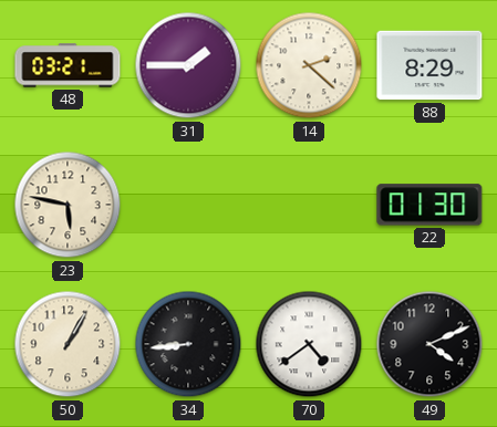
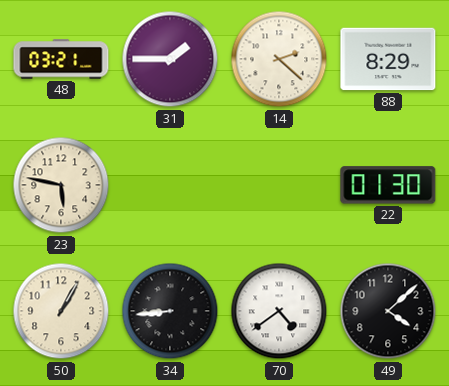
49: 4:11 -> 4:08 (388, 311)
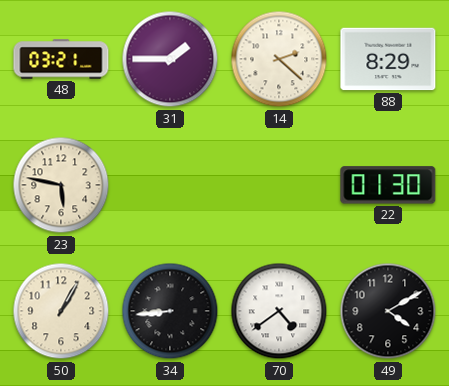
49: 4:08 -> 4:10 (388, 311)
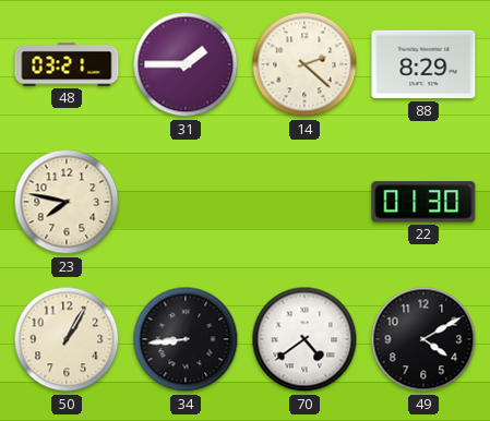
23: 5:47 -> 7:47 (67, 202)
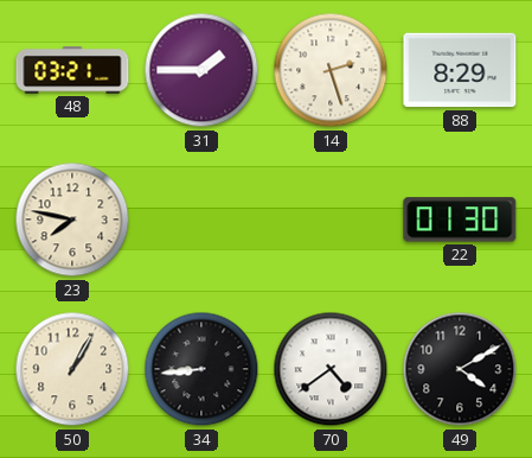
14: 2:22 -> 2:27 (331, 70)
